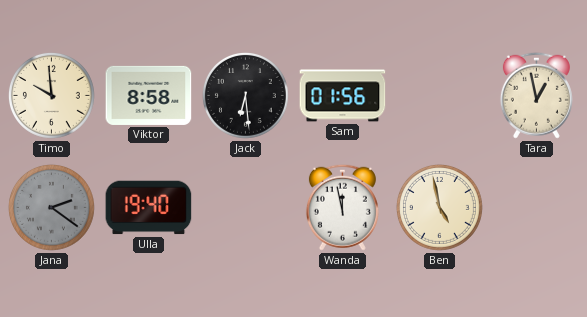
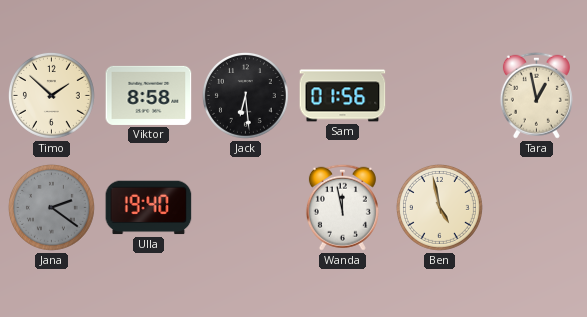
Timo: 9:59 -> 1:52 (51, 95)
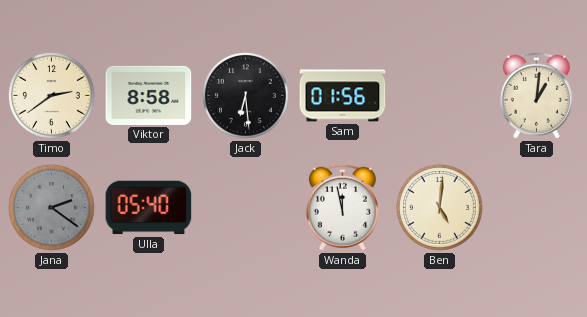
Timo: 1:52 -> 2:39 (51, 95)
Tara: 12:58 -> 1:01 (536, 95)
Ulla: 19:40 -> 05:40 (149, 208)
Ben: 4:58 -> 5:01 (439, 207)
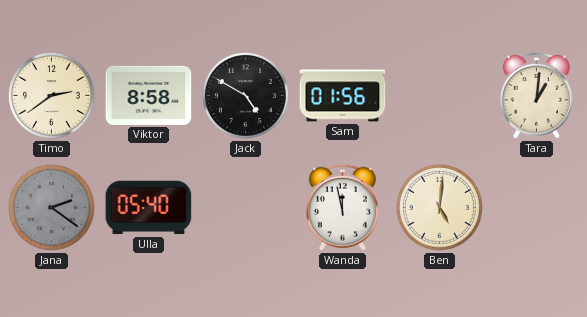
Jack: 6:29 -> 4:50 (245, 95)
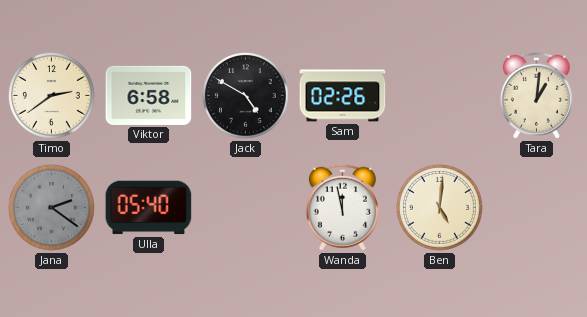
Viktor: 8:58 -> 6:58 (149, 95)
Sam: 01:56 -> 02:26 (343, 96)
